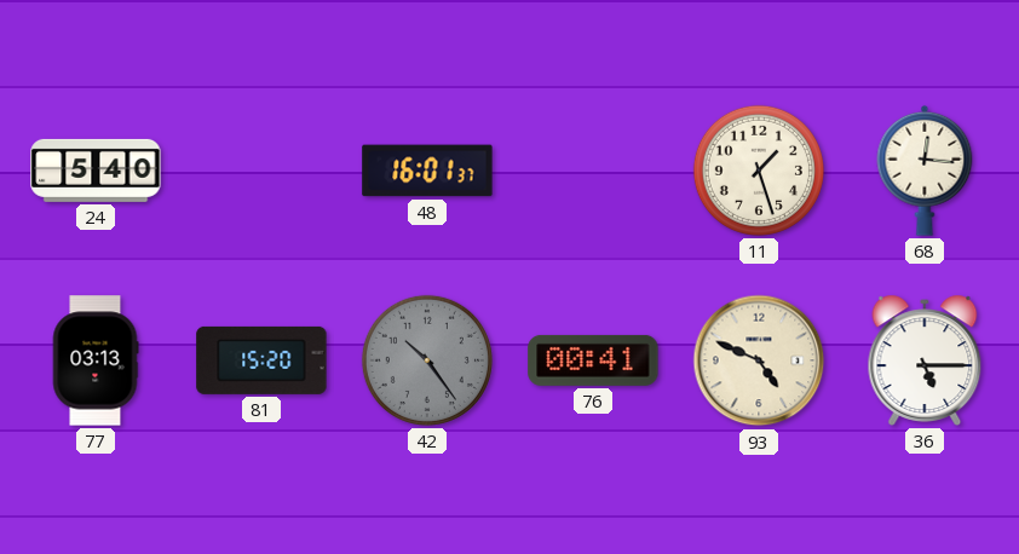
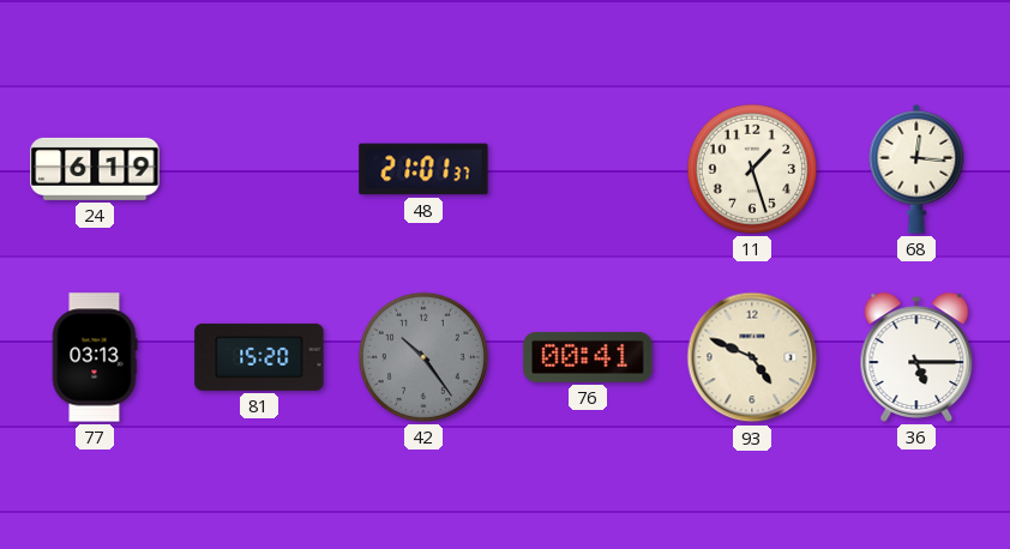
24: 5:40 -> 6:19 (95, 169)
48: 16:01 -> 21:01 (423, 169)
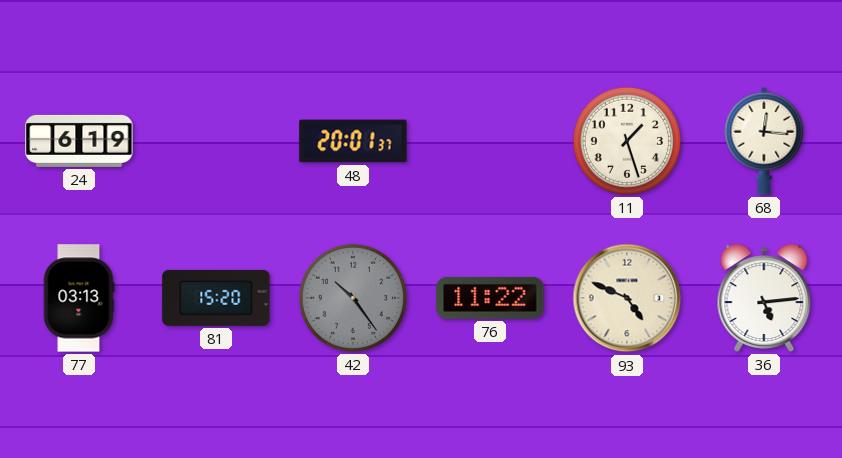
48: 21:01 -> 20:01 (353, 141)
76: 00:41 -> 11:22 (490, 298)
36: 5:15 -> 5:14 (764, 298)
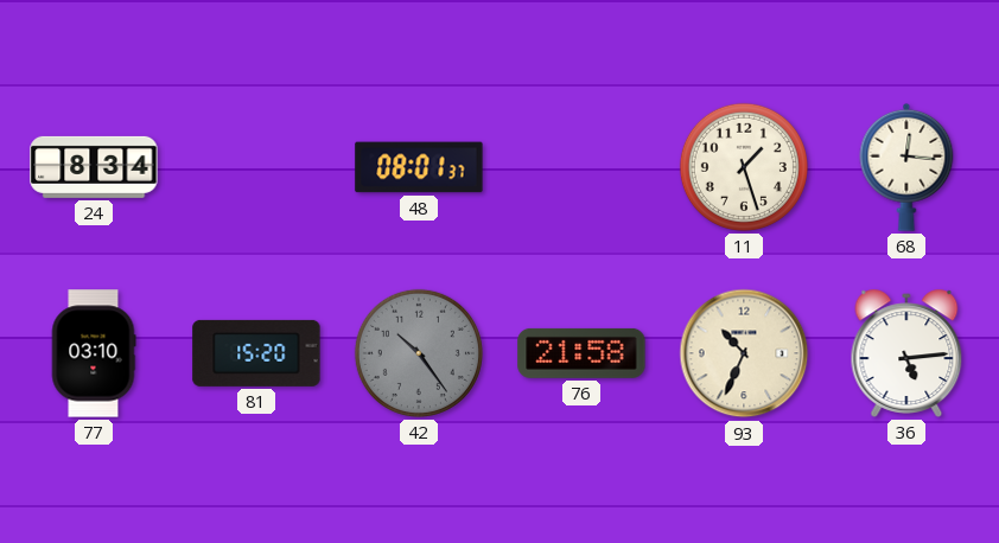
24: 6:19 -> 8:34 (94, 167)
48: 20:01 -> 08:01 (419, 167)
77: 03:13 -> 03:10 (94, 353)
76: 11:22 -> 21:58 (581, 353)
93: 4:49 -> 10:34 (744, 353)
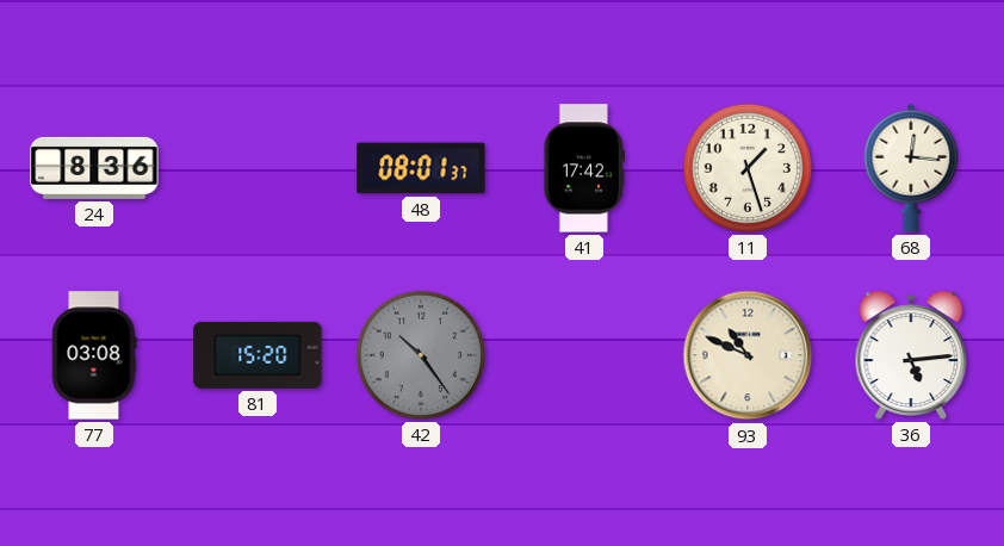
24: 8:34 -> 8:36 (94, 168)
41: none -> 17:42 (584, 168)
77: 03:10 -> 03:08 (94, 355)
76: 21:58 -> none (581, 353)
93: 10:34 -> 10:49 (748, 355)
